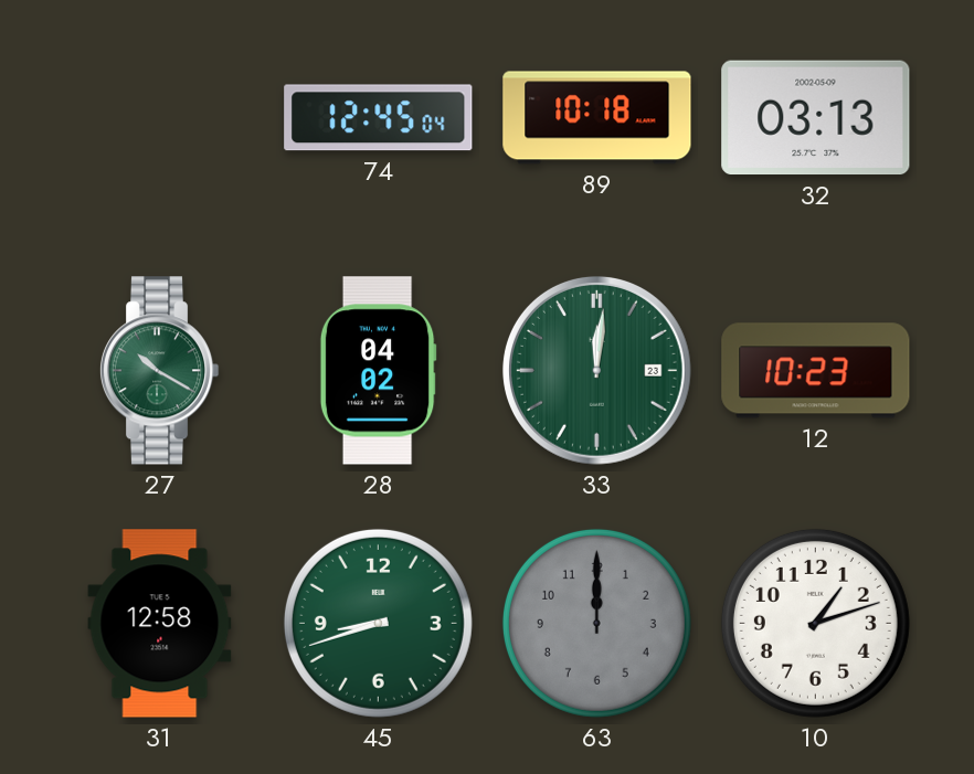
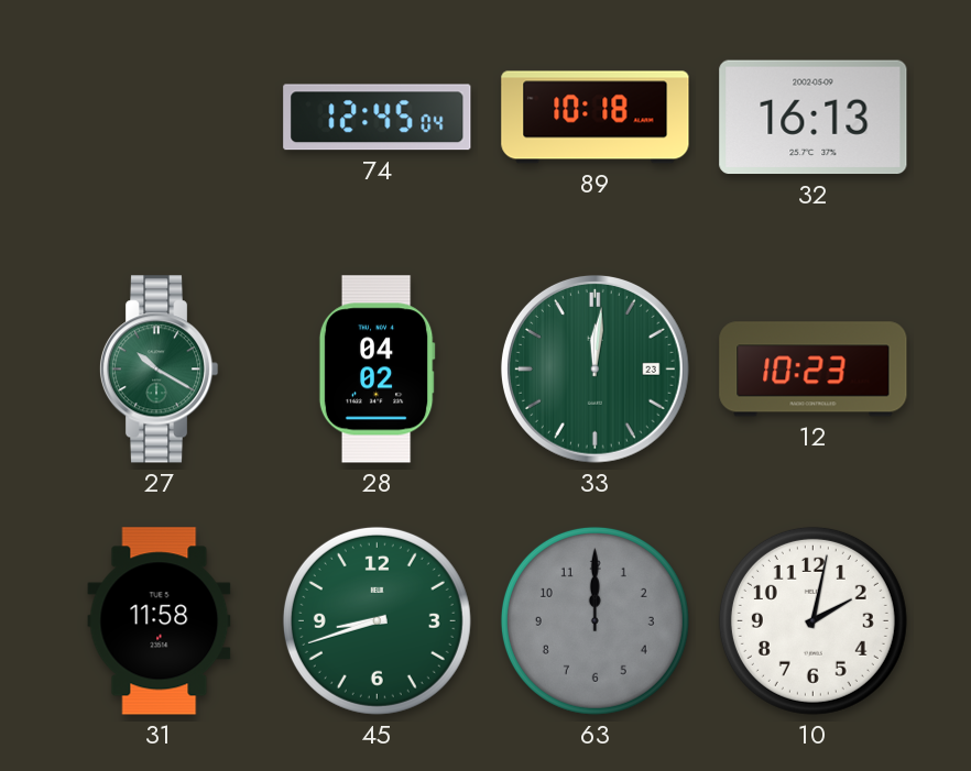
32: 03:13 -> 16:13 (814, 118)
31: 12:58 -> 11:58 (160, 621)
10: 1:12 -> 2:02 (812, 620)
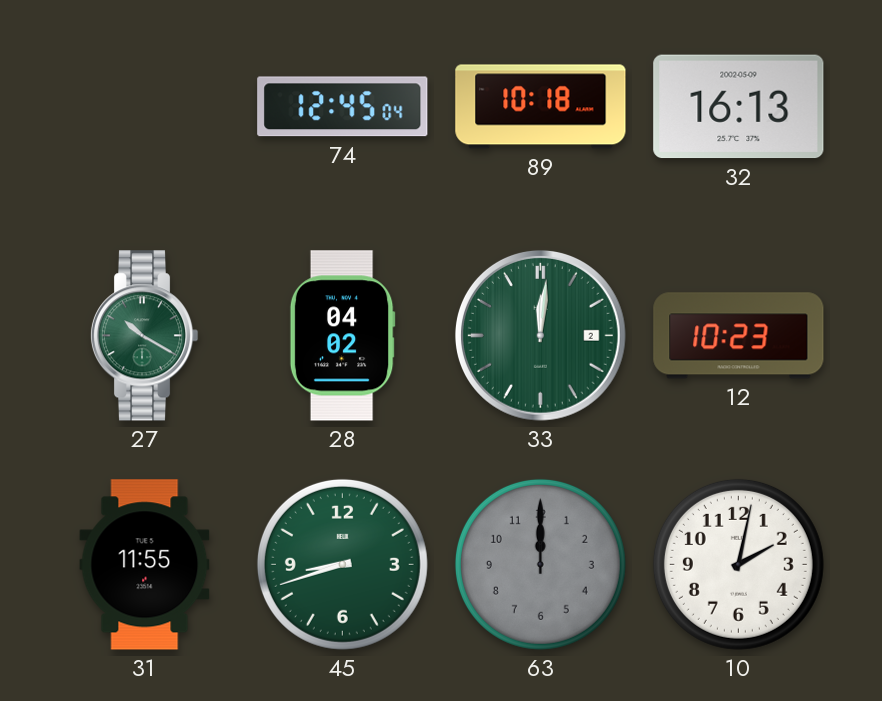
33 date: 23 -> 2 (540, 335)
31: 11:58 -> 11:55 (145, 565)
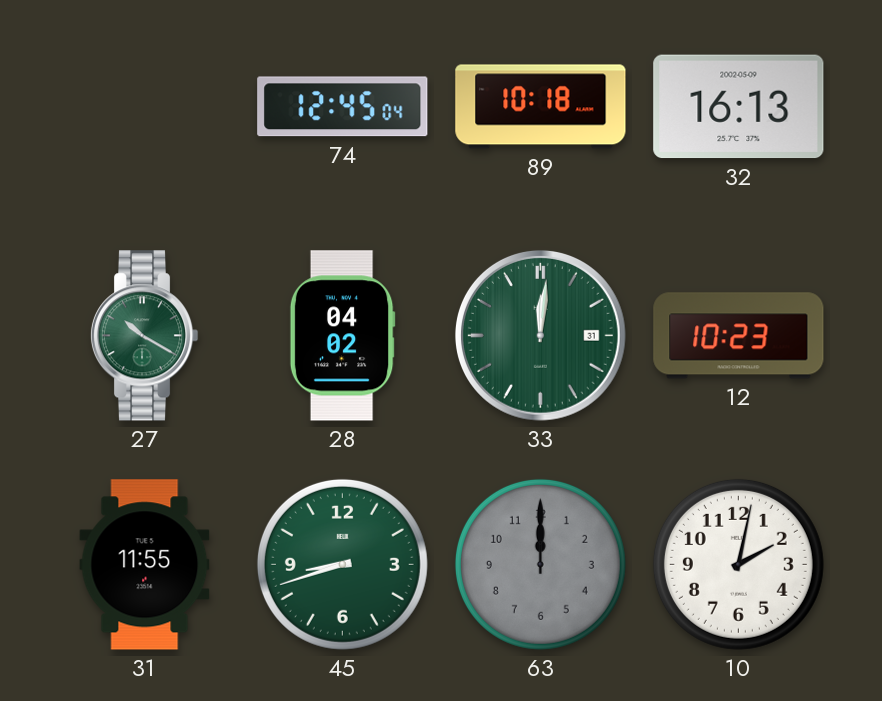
33 date: 2 -> 31 (540, 335)
